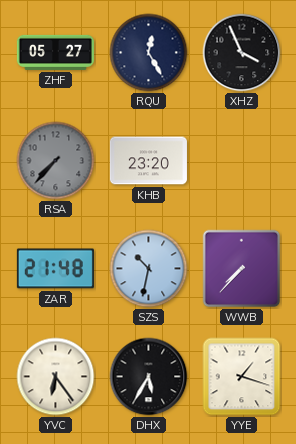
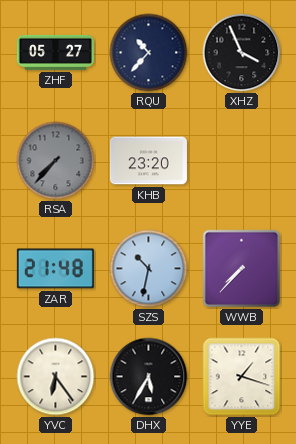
RQU: 12:25 -> 10:37 (149, 53)
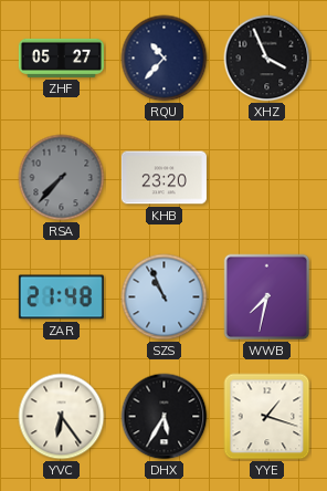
SZS: 10:32 -> 10:56 (165, 297)
WWB: 7:37 -> 7:32 (267, 297)
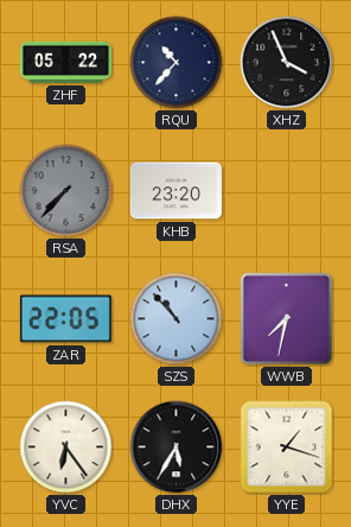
ZHF: 05:27 -> 05:22 (65, 62)
ZAR: 21:48 -> 22:05 (65, 319)
SZS: 10:56 -> 10:53 (177, 319)
